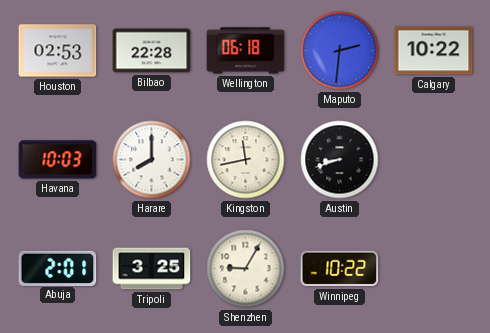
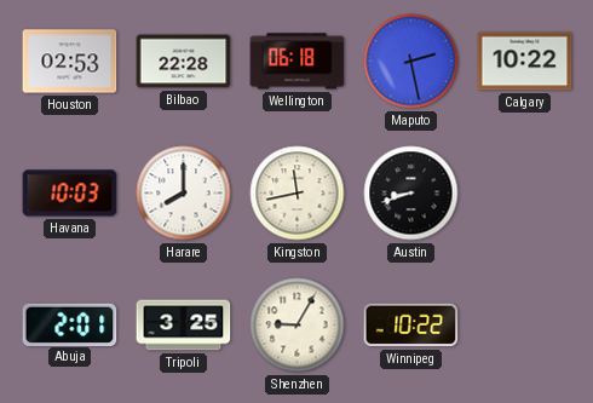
Maputo: 2:31 -> 2:28 (411, 62)
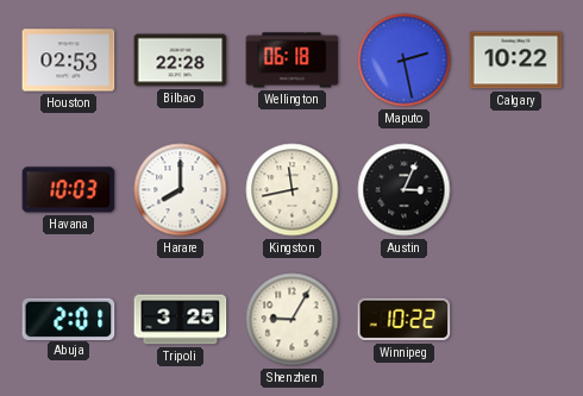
Austin: 8:42 -> 3:04 (405, 190)
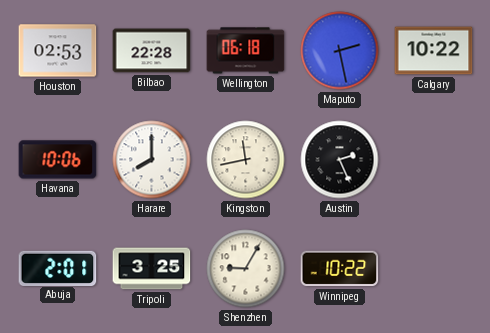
Havana: 10:03 -> 10:06 (58, 160)
Austin: 3:04 -> 2:26 (340, 160)
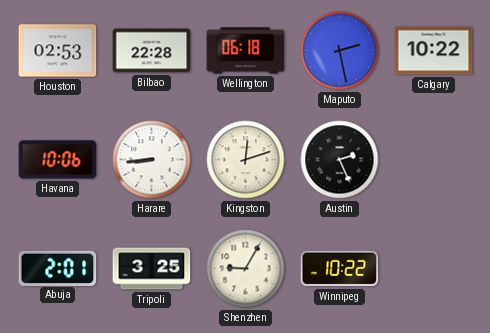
Harare: 8:00 -> 8:44 (152, 160)
Kingston: 11:43 -> 12:12 (246, 160)
